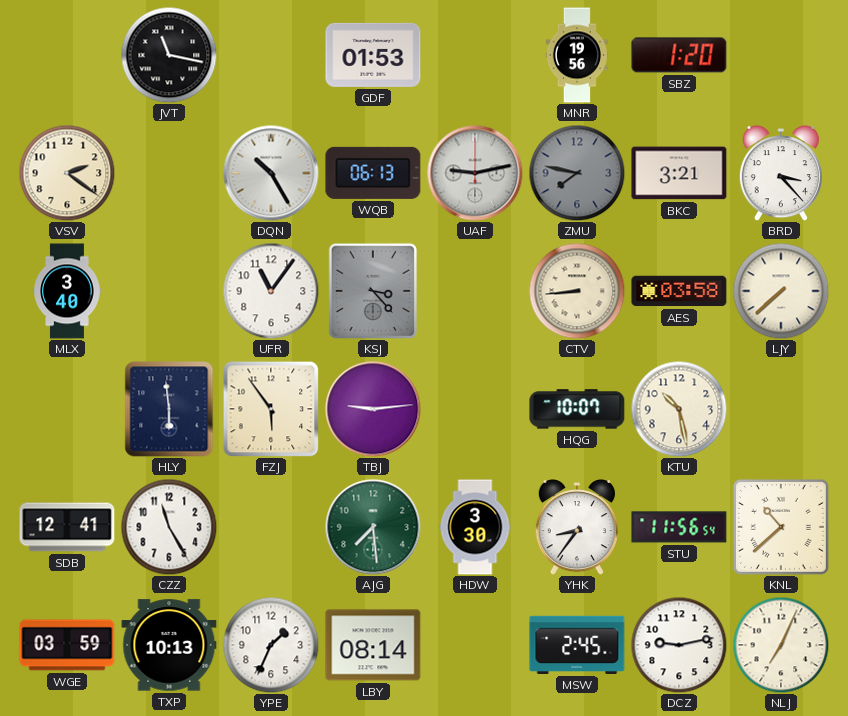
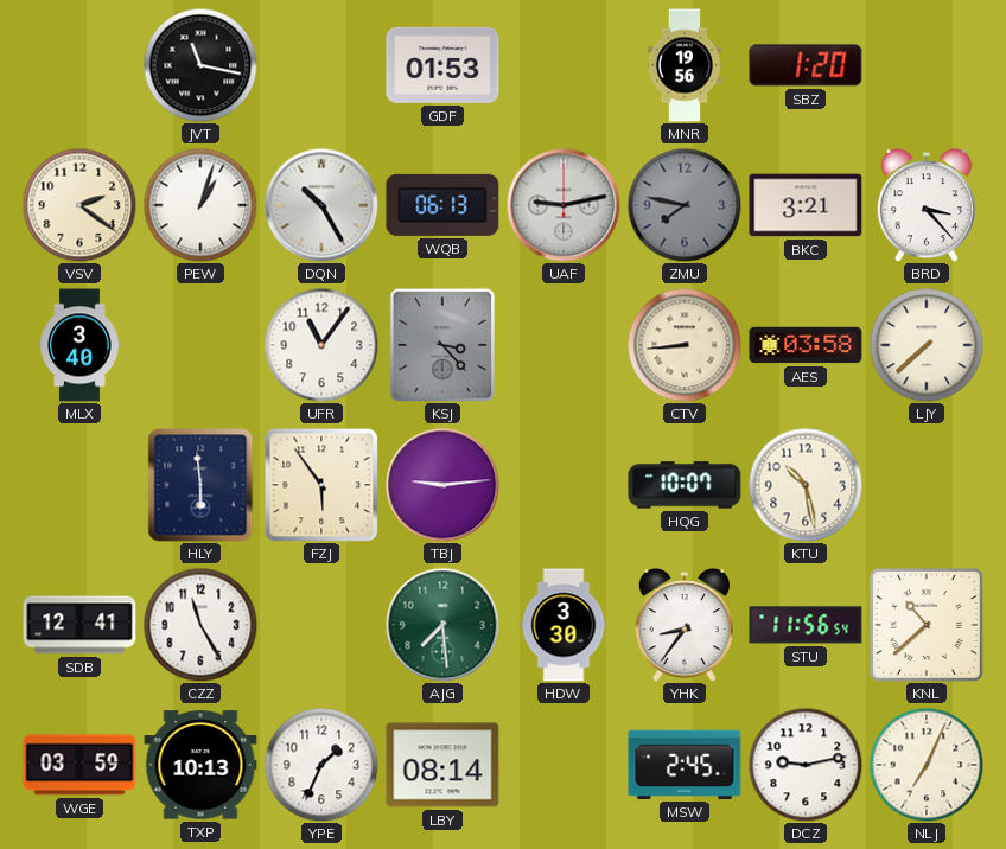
PEW: none -> 1:03 (200, 205)
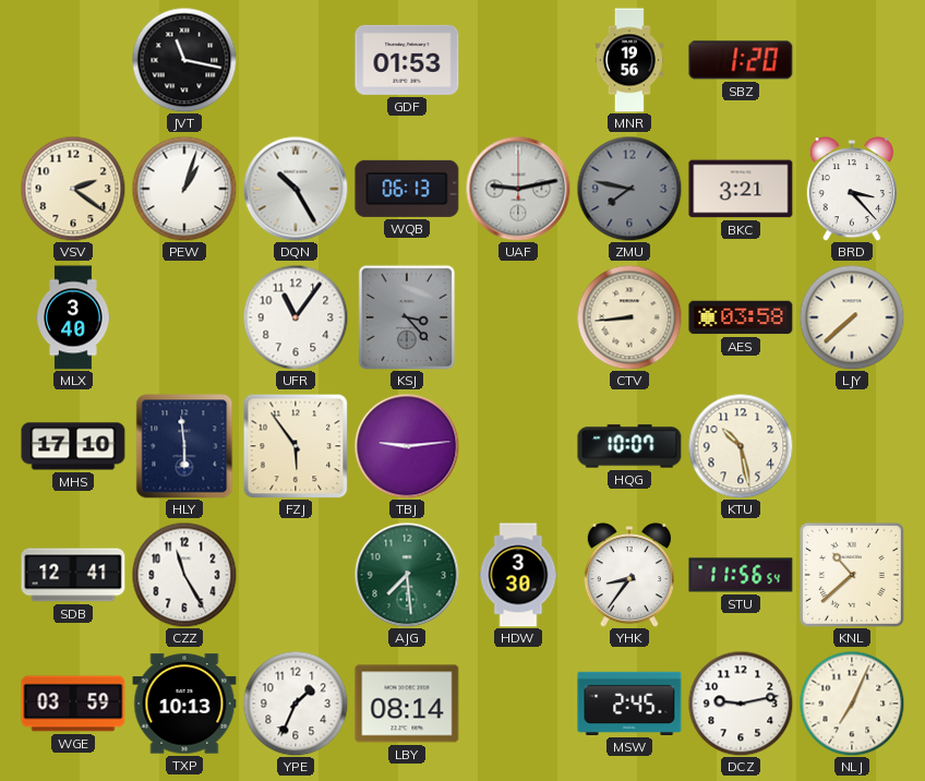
MHS: none -> 17:10 (73, 446)
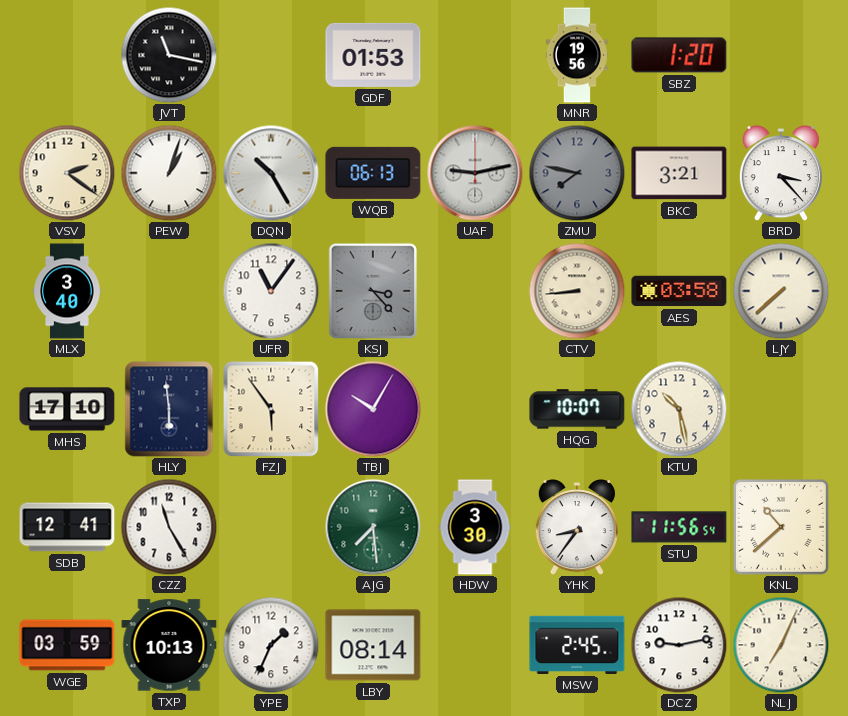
TBJ: 9:14 -> 10:05 (373, 409)
